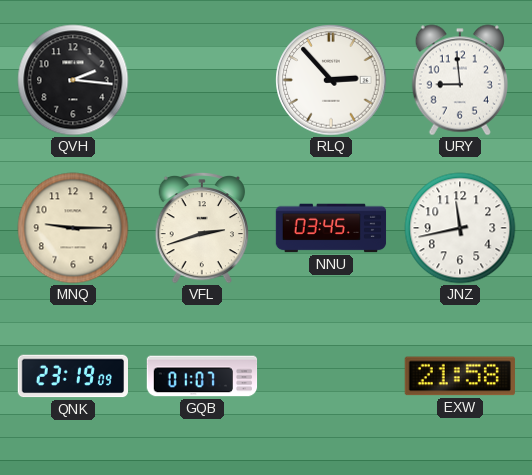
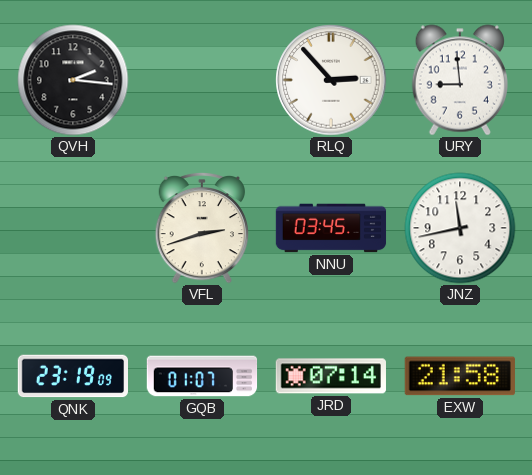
MNQ: 9:15 -> none (73, 228)
JRD: none -> 07:14 (330, 376)
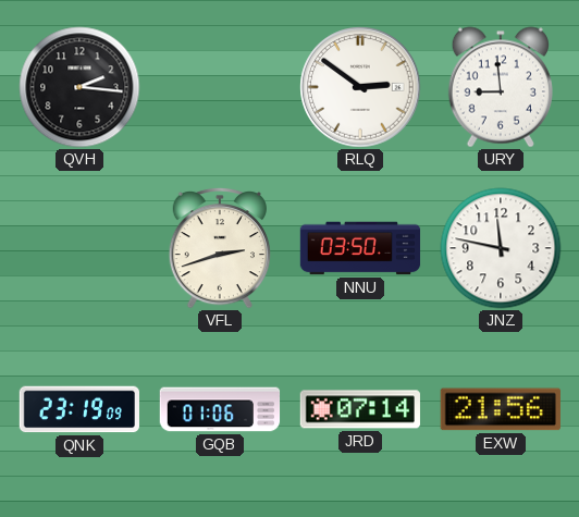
RLQ: 2:53 -> 2:51 (360, 87)
NNU: 03:45 -> 03:50 (360, 248)
JNZ: 11:43 -> 11:47 (501, 248)
GQB: 01:07 -> 01:06 (220, 409)
EXW: 21:58 -> 21:56 (501, 409)
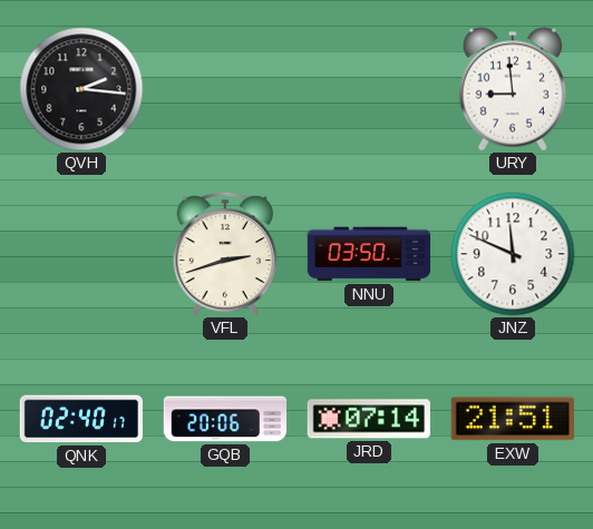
RLQ: 2:51 -> none (360, 87)
JNZ: 11:47 -> 11:49 (513, 254)
QNK: 23:19 -> 02:40 (80, 419)
GQB: 01:06 -> 20:06 (225, 419)
EXW: 21:56 -> 21:51 (513, 419)
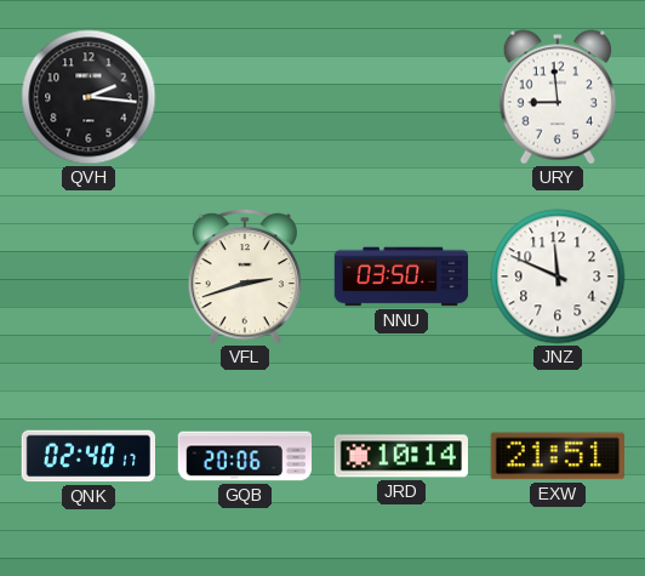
JRD: 07:14 -> 10:14 (400, 456)
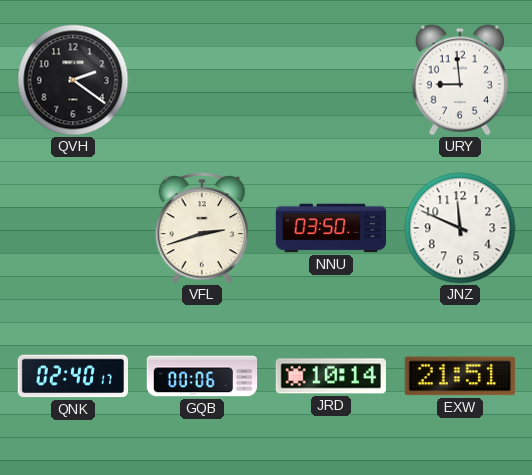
QVH: 2:16 -> 2:21 (73, 80)
GQB: 20:06 -> 00:06 (202, 376)
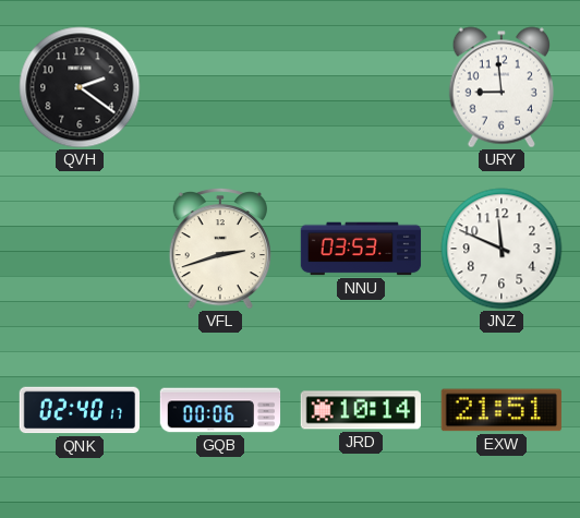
NNU: 03:50 -> 03:53 (361, 249)
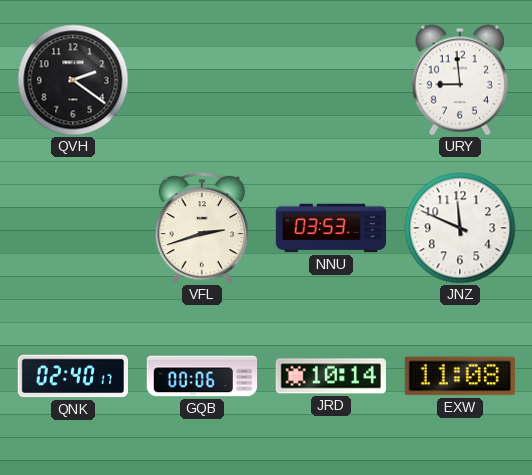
EXW: 21:51 -> 11:08 (460, 376)
